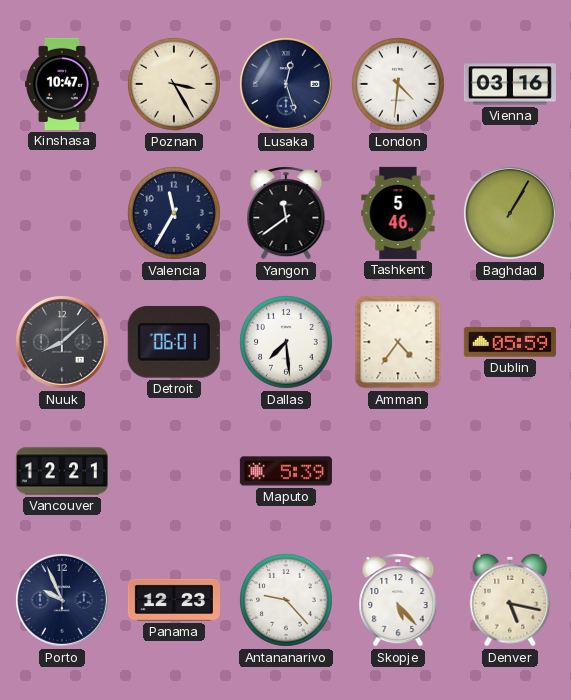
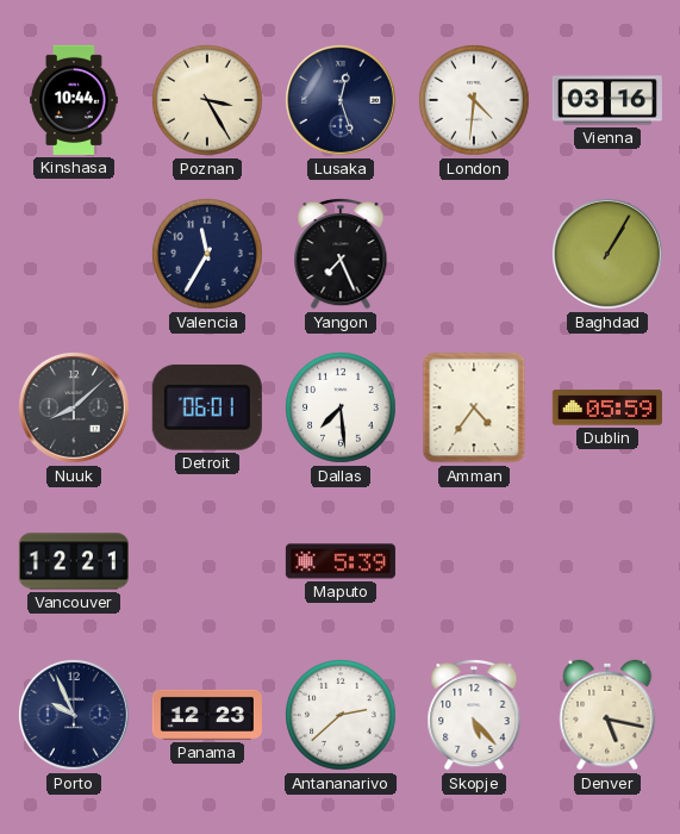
Kinshasa: 10:47 -> 10:44 (74, 100)
Yangon: 11:39 -> 7:26 (341, 255)
Tashkent: 5:46 -> none (398, 213)
Antananarivo: 9:23 -> 2:38 (342, 716)
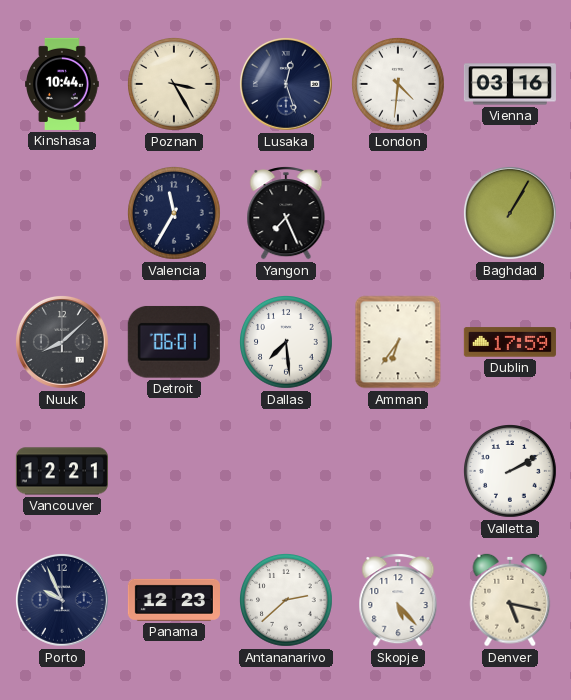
Amman: 4:36 -> 6:36 (398, 342)
Dublin: 05:59 -> 17:59 (510, 342)
Maputo: 5:39 -> none (341, 561)
Valletta: none -> 2:10 (511, 472)
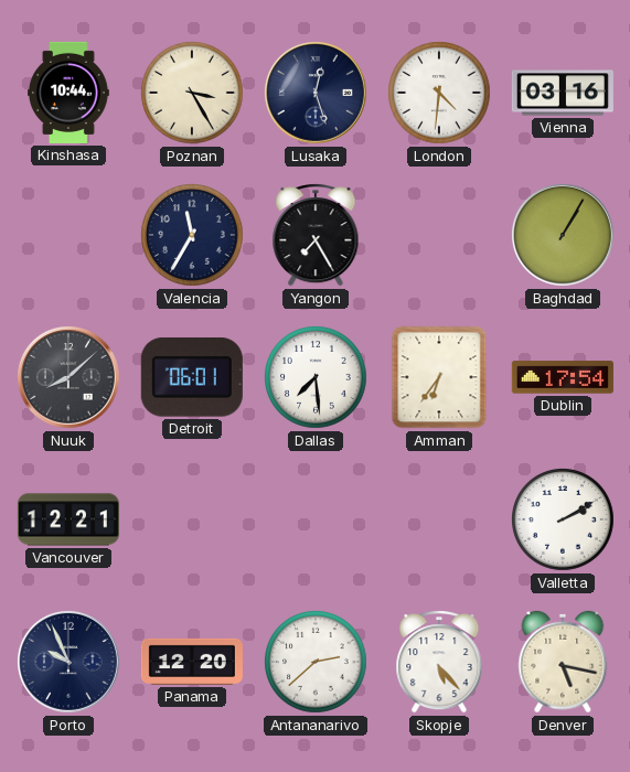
Yangon: 7:26 -> 7:25 (316, 236)
Dublin: 17:59 -> 17:54 (563, 377)
Panama: 12:23 -> 12:20 (192, 662)
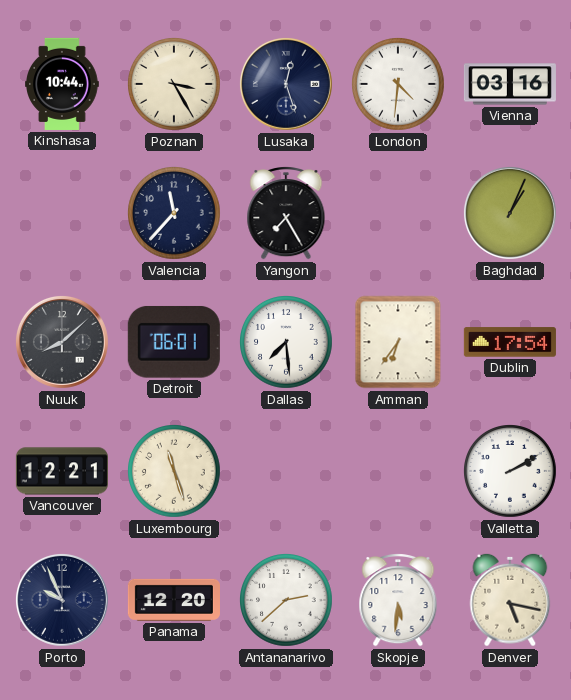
Valencia: 11:35 -> 11:37 (175, 214)
Baghdad: 1:05 -> 1:04 (510, 213)
Luxembourg: none -> 11:27 (175, 472)
Skopje: 5:23 -> 5:31 (398, 601)
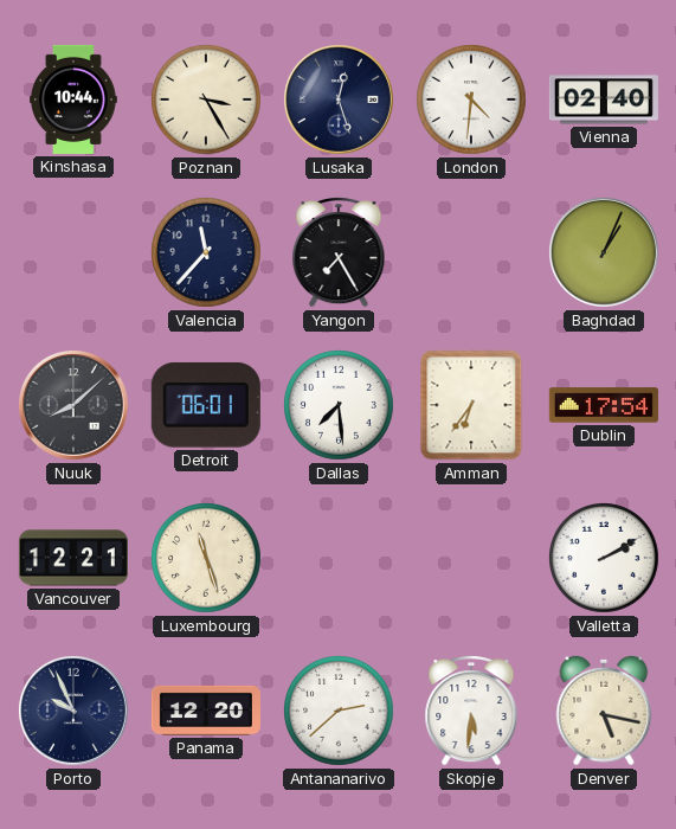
Vienna: 03:16 -> 02:40 (604, 99)
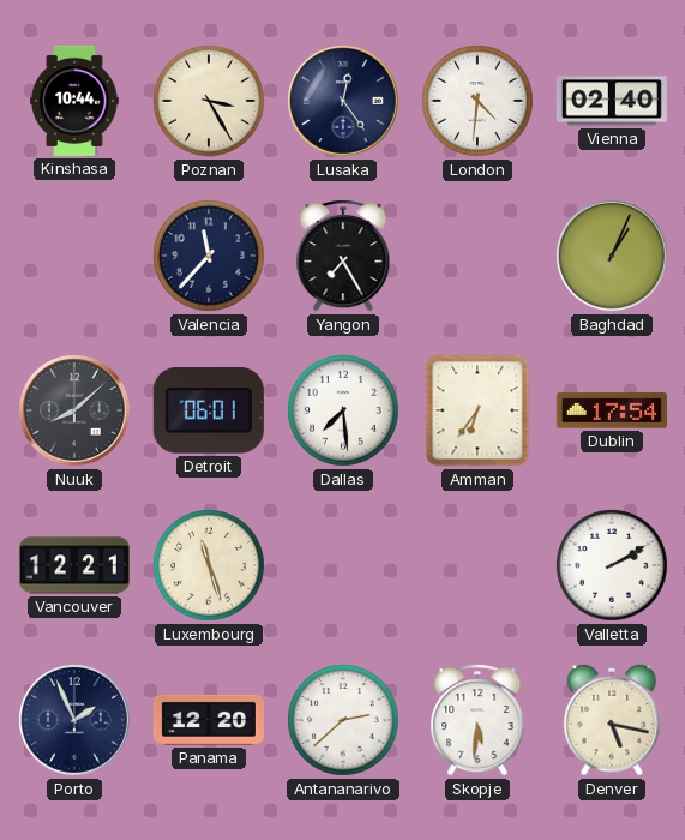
Lusaka: 12:27 -> 12:24 (343, 101)
Porto: 9:56 -> 1:56 (74, 720)
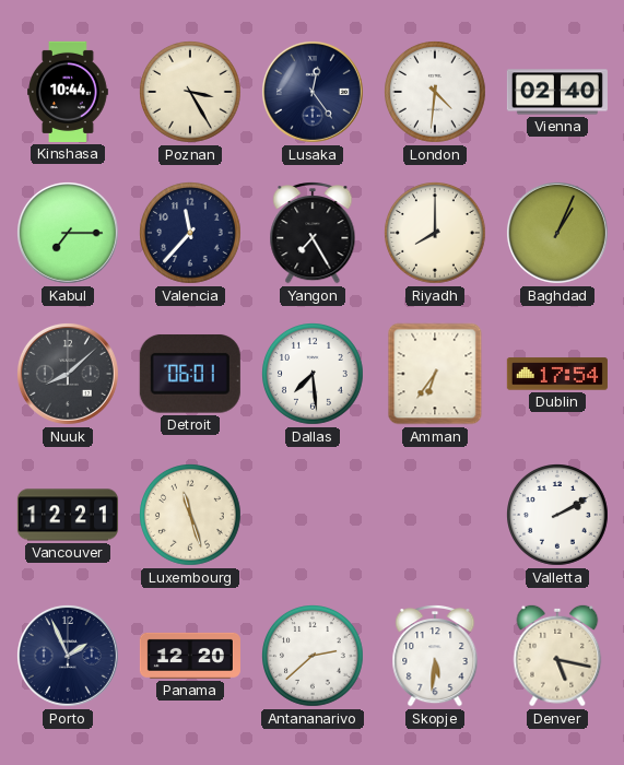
Kabul: none -> 7:15 (68, 233)
Riyadh: none -> 8:00 (436, 234)
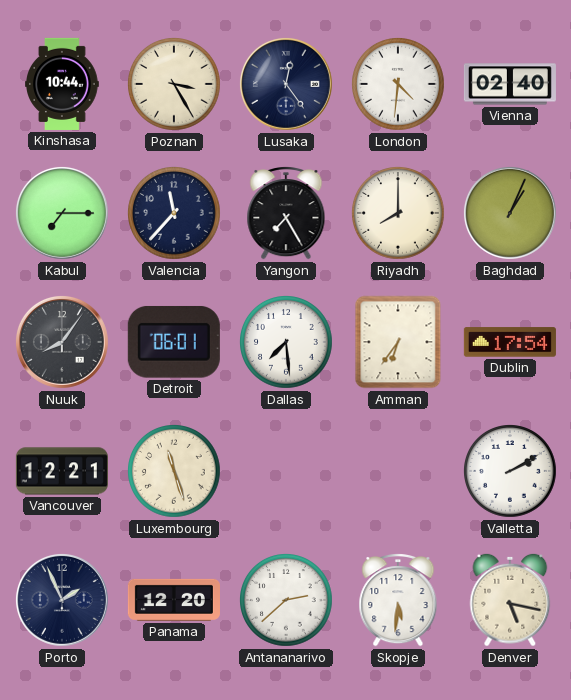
Nuuk: 8:08 -> 8:06 (62, 342)
